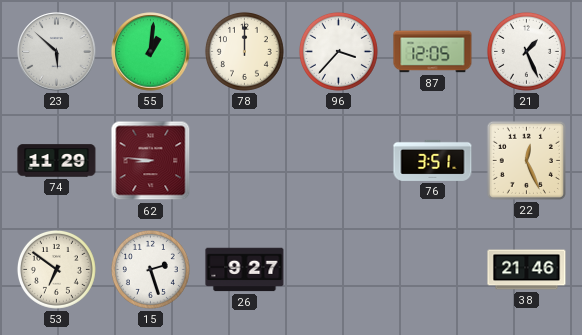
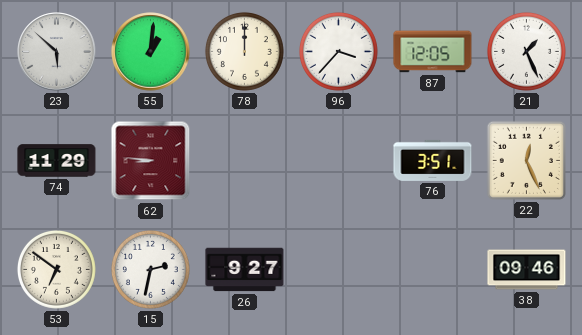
15: 2:27 -> 2:32 (150, 269)
38: 21:46 -> 09:46 (527, 270)
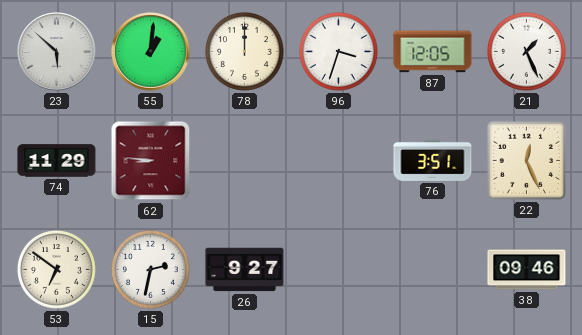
96: 3:37 -> 3:33 (338, 51)
